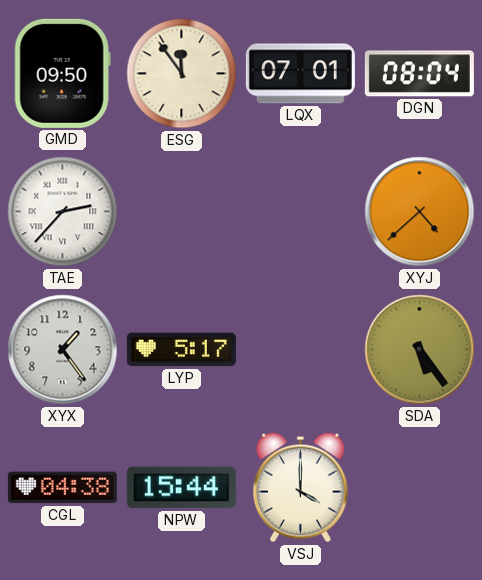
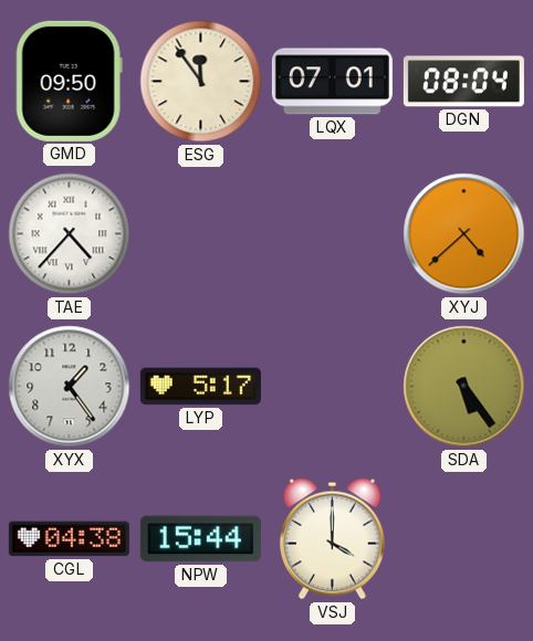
TAE: 2:37 -> 4:37 (70, 234)
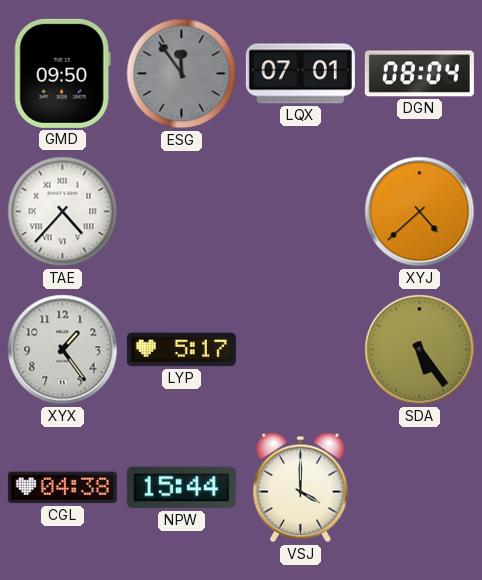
ESG dial: cream -> grey (182, 74)
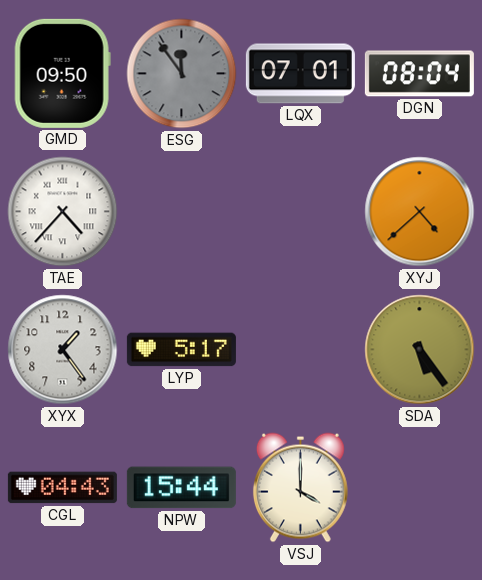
CGL: 04:38 -> 04:43 (62, 488)
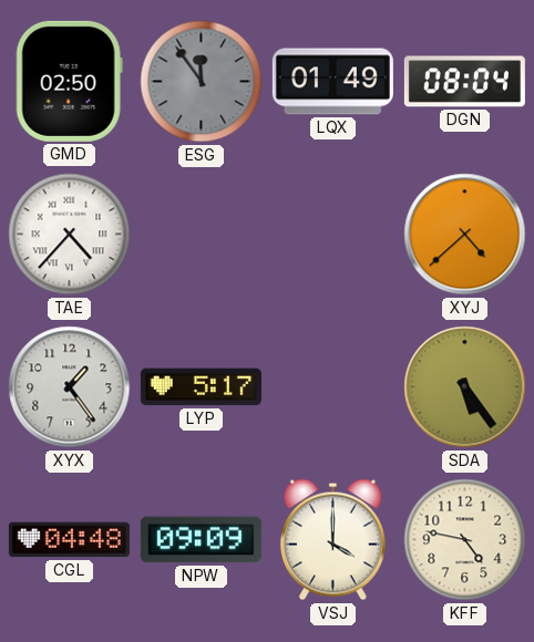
GMD: 09:50 -> 02:50 (69, 81)
LQX: 07:01 -> 01:49 (332, 82)
CGL: 04:43 -> 04:48 (69, 540)
NPW: 15:44 -> 09:09 (201, 540)
KFF: none -> 4:47 (465, 540)
